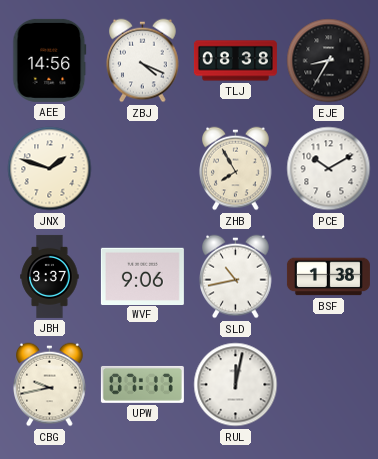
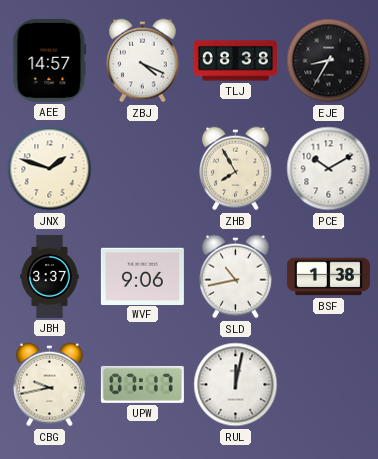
AEE: 14:56 -> 14:57 (50, 60)
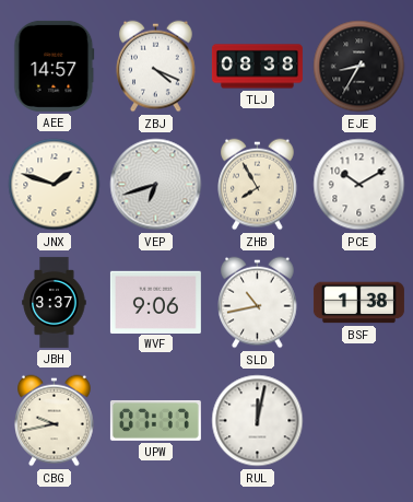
VEP: none -> 6:42 (156, 185)
